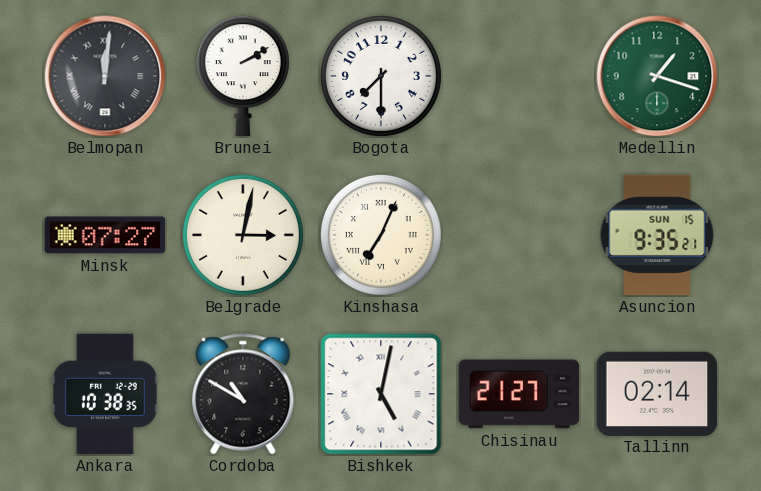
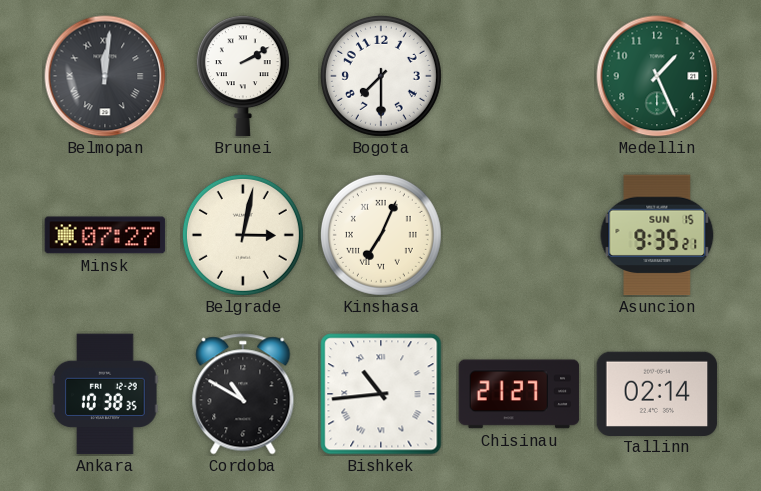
Medellin: 1:18 -> 1:26 (657, 76)
Bishkek: 5:02 -> 10:44 (381, 394)
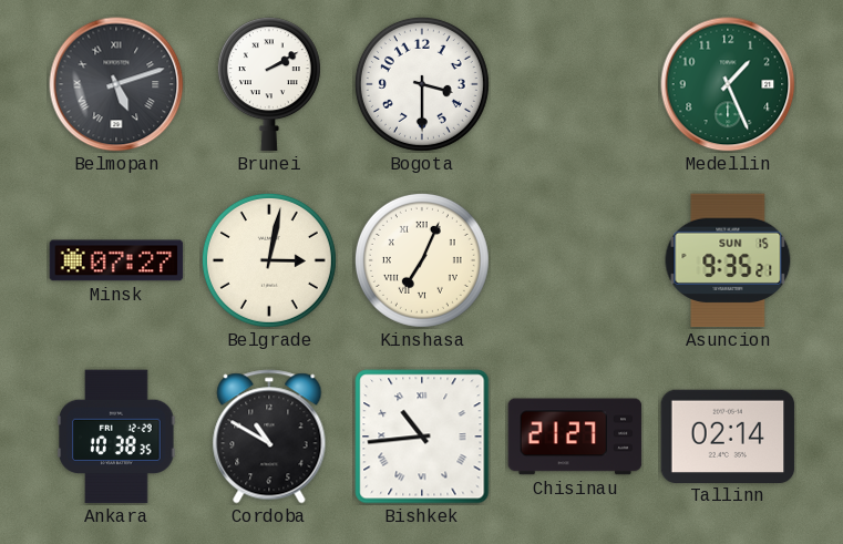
Belmopan: 12:01 -> 5:12 (116, 84)
Bogota: 7:30 -> 3:30 (422, 84)
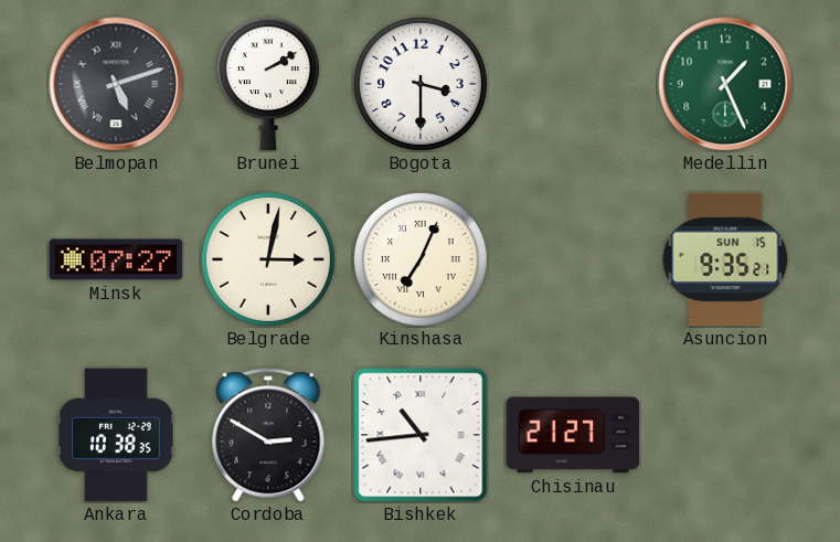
Cordoba: 10:50 -> 2:50 (268, 435)
Tallinn: 02:14 -> none (728, 435)
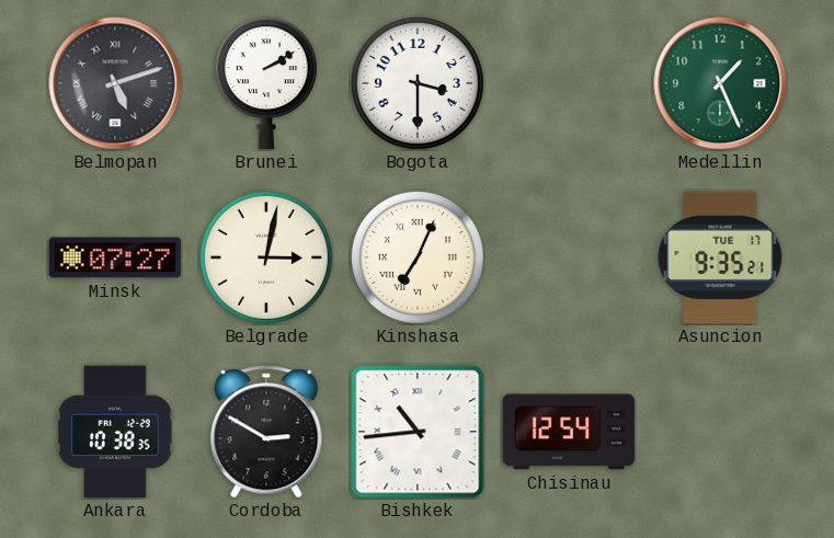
Asuncion date: SUN 15 -> TUE 17 (720, 257)
Chisinau: 21:27 -> 12:54 (569, 432)
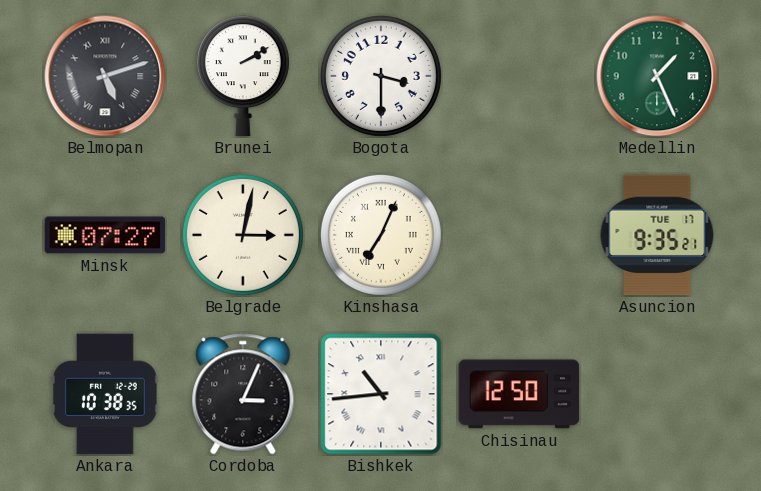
Cordoba: 2:50 -> 3:04 (243, 394)
Chisinau: 12:54 -> 12:50 (519, 394)
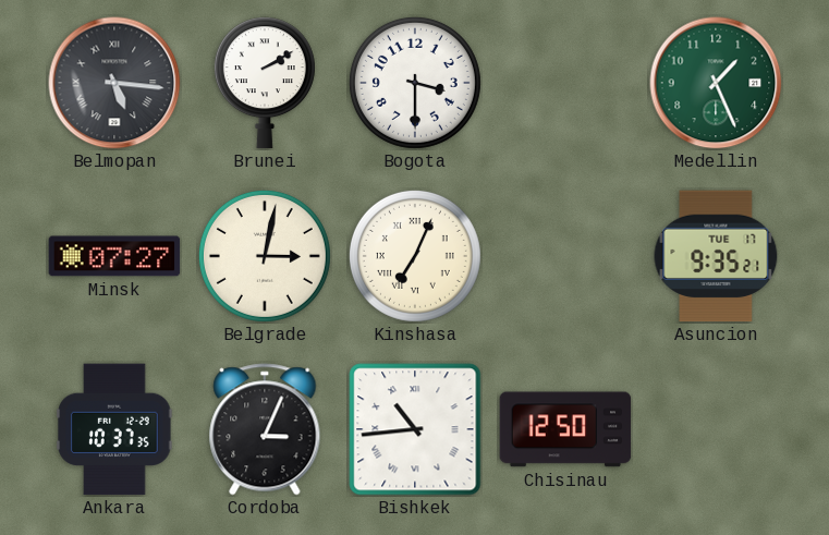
Belmopan: 5:12 -> 5:16 (114, 83)
Ankara: 10:38 -> 10:37 (114, 429)
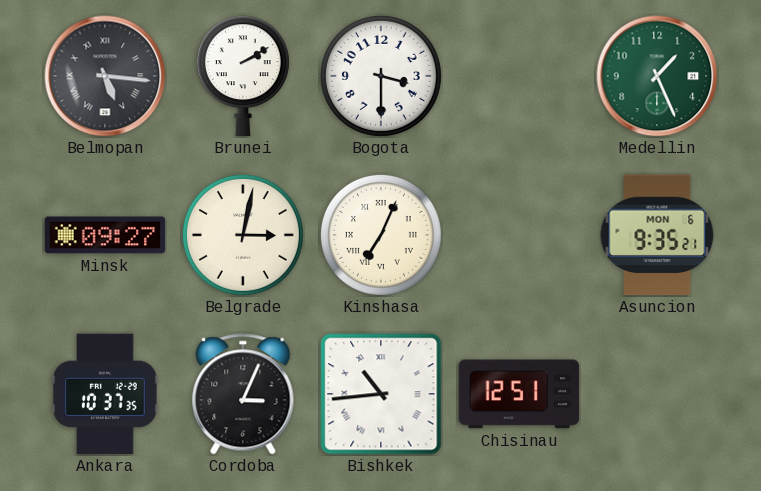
Minsk: 07:27 -> 09:27 (105, 235)
Asuncion date: TUE 17 -> MON 6 (657, 235)
Chisinau: 12:50 -> 12:51 (519, 394)
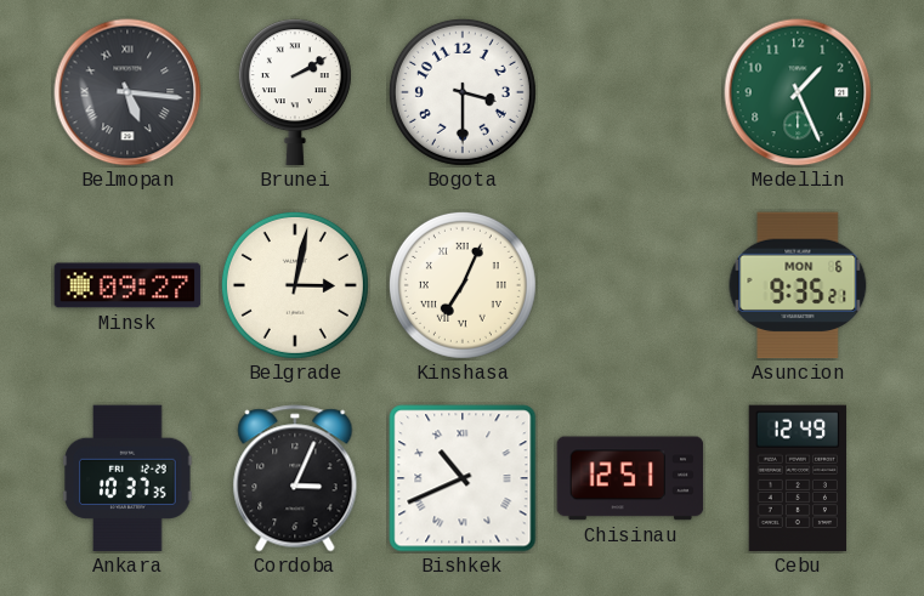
Bishkek: 10:44 -> 10:41 (463, 478)
Cebu: none -> 12:49 (797, 478)
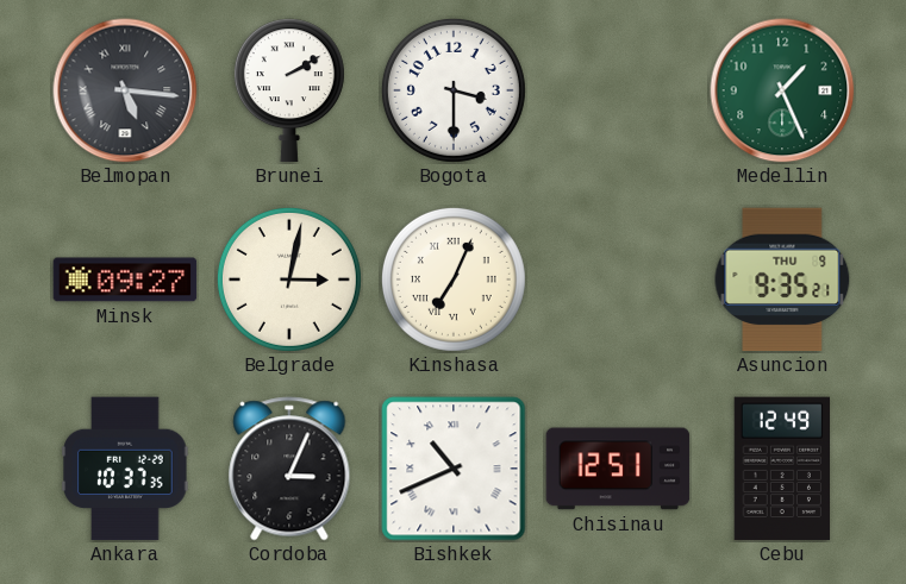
Asuncion date: MON 6 -> THU 9 (782, 280)
